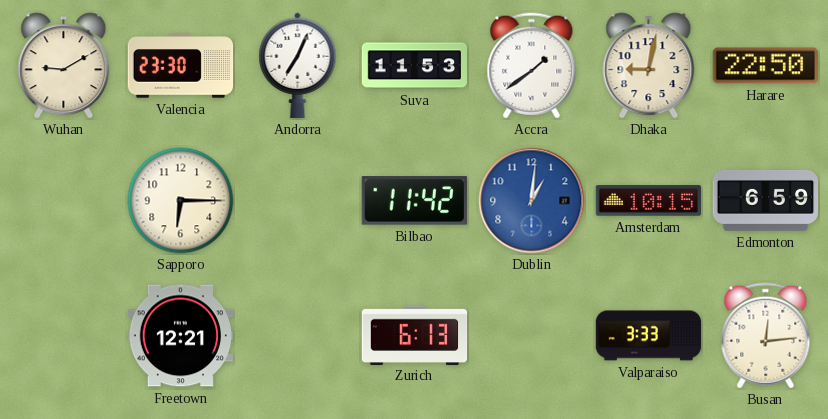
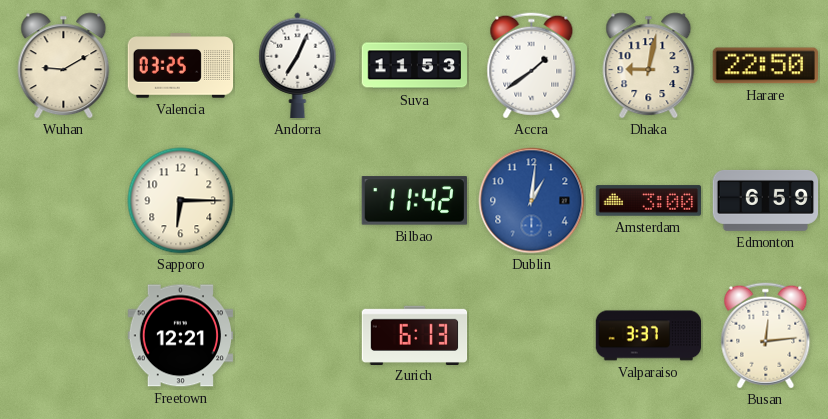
Valencia: 23:30 -> 03:25 (181, 66)
Amsterdam: 10:15 -> 3:00 (649, 201)
Valparaiso: 3:33 -> 3:37 (649, 336)
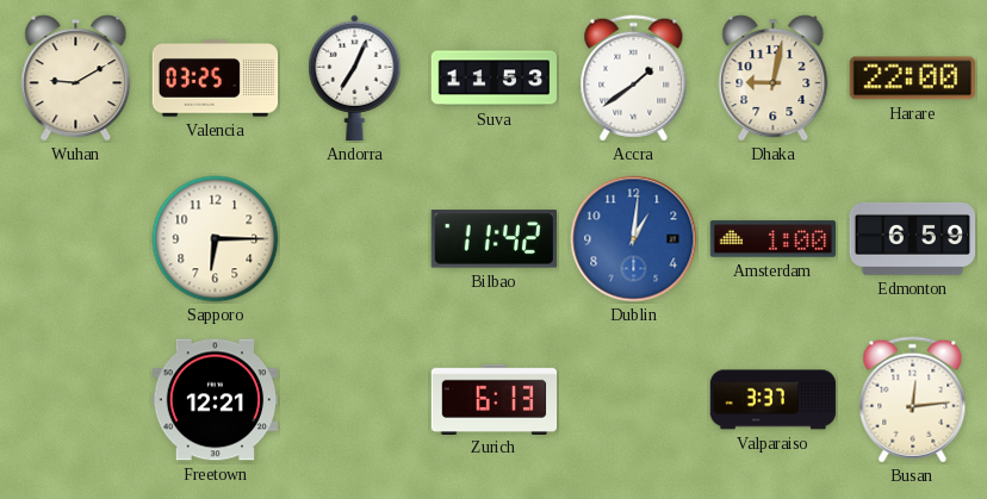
Harare: 22:50 -> 22:00 (912, 79)
Amsterdam: 3:00 -> 1:00 (774, 239)
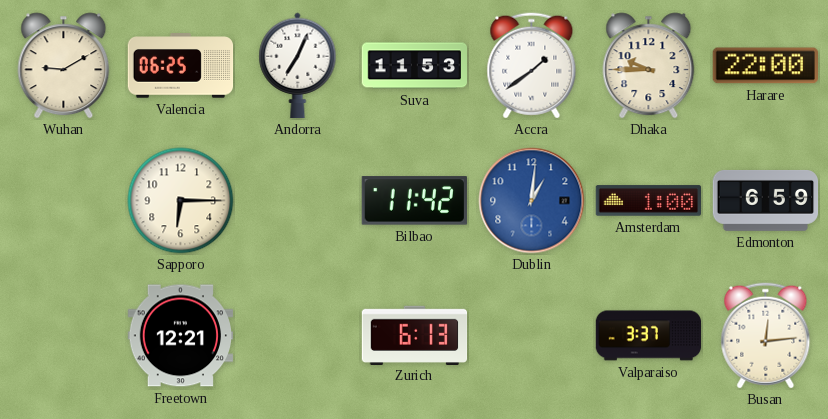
Valencia: 03:25 -> 06:25 (181, 66)
Dhaka: 9:02 -> 9:45 (649, 66)
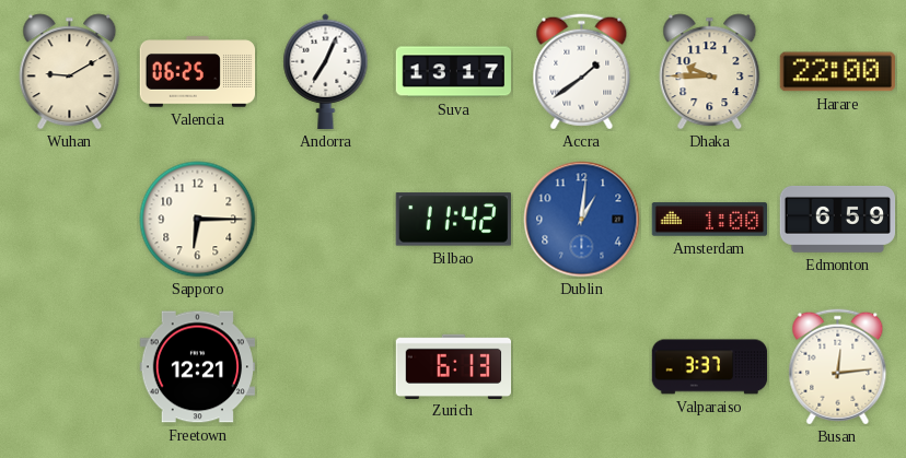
Suva: 11:53 -> 13:17 (454, 72)
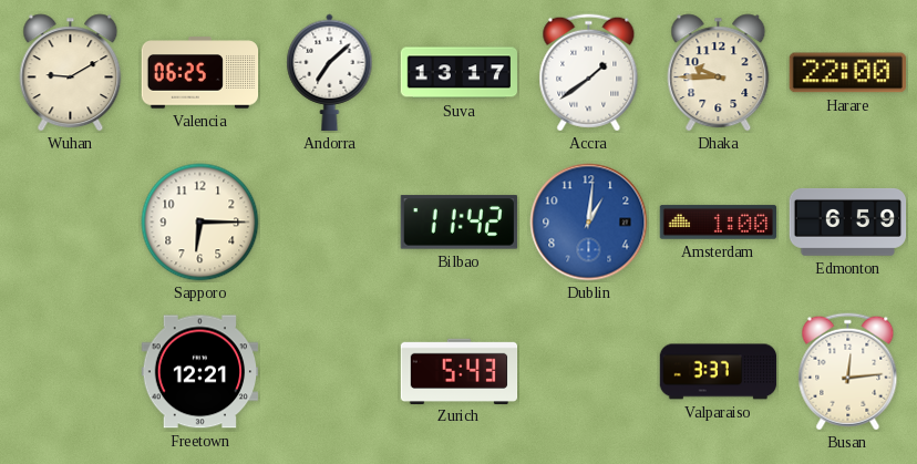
Andorra: 7:04 -> 7:08 (330, 73)
Zurich: 6:13 -> 5:43 (460, 371)
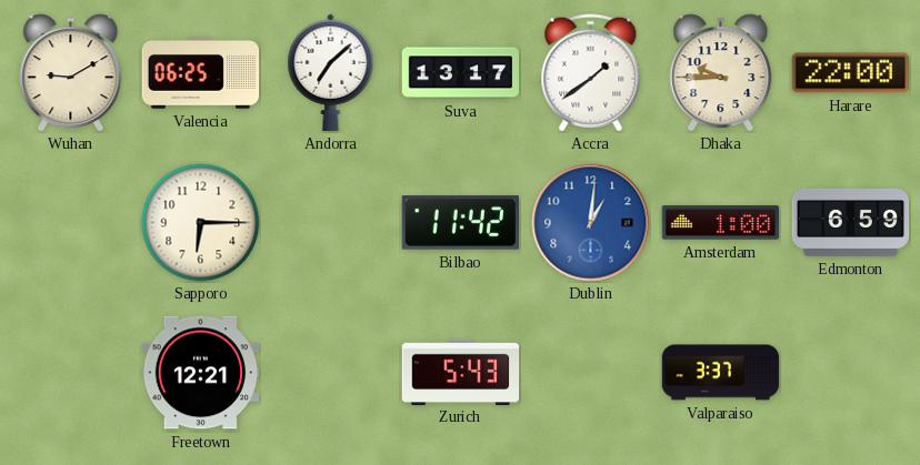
Busan: 12:14 -> none (848, 372)
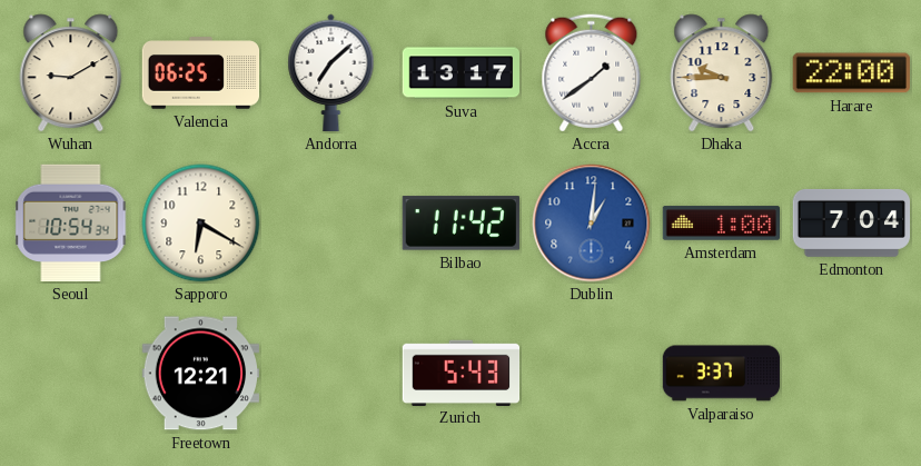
Seoul: none -> 10:54 (71, 224)
Sapporo: 6:15 -> 6:20 (201, 224)
Edmonton: 6:59 -> 7:04 (852, 222)
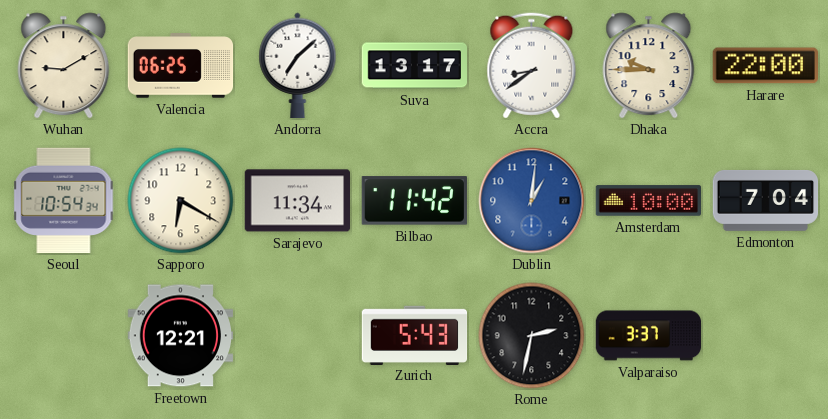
Accra: 1:39 -> 8:39 (532, 66)
Sarajevo: none -> 11:34 (297, 201)
Amsterdam: 1:00 -> 10:00 (649, 201)
Rome: none -> 2:32 (532, 336)
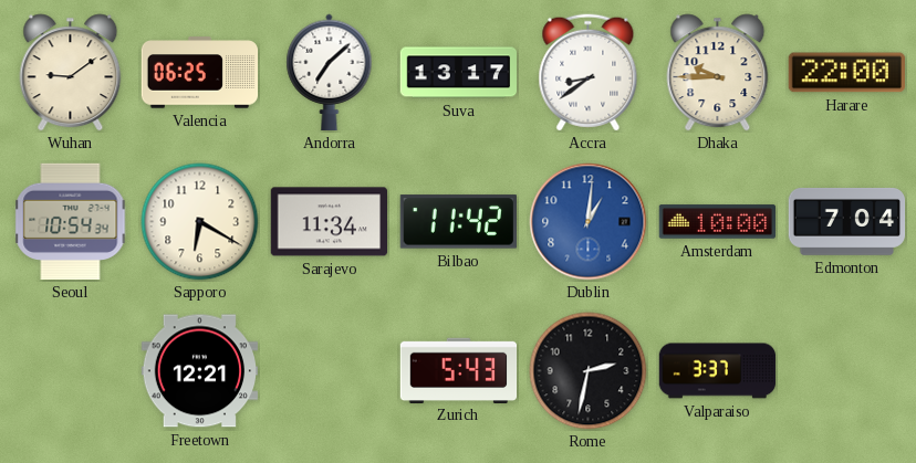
Wuhan: 9:10 -> 9:09 (71, 73)
